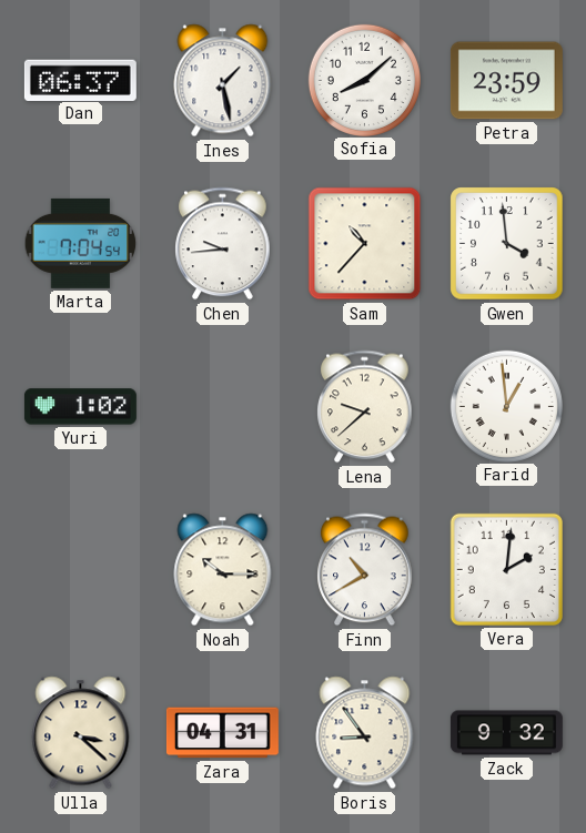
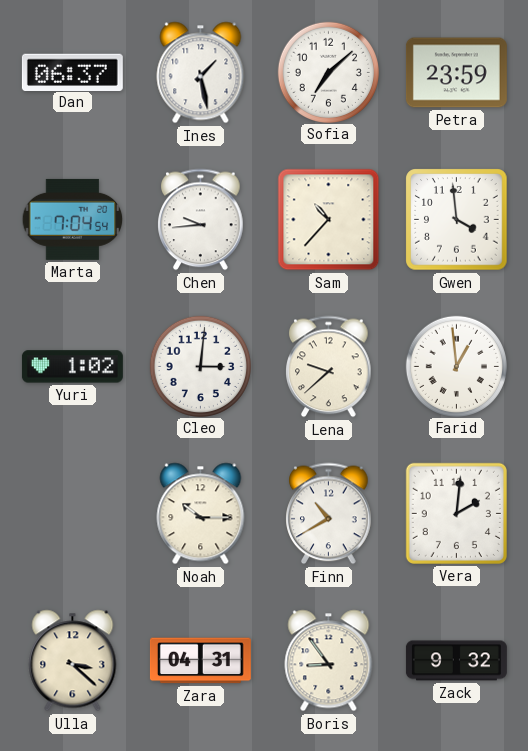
Sofia: 8:08 -> 7:08 (328, 72)
Cleo: none -> 3:01 (200, 366)
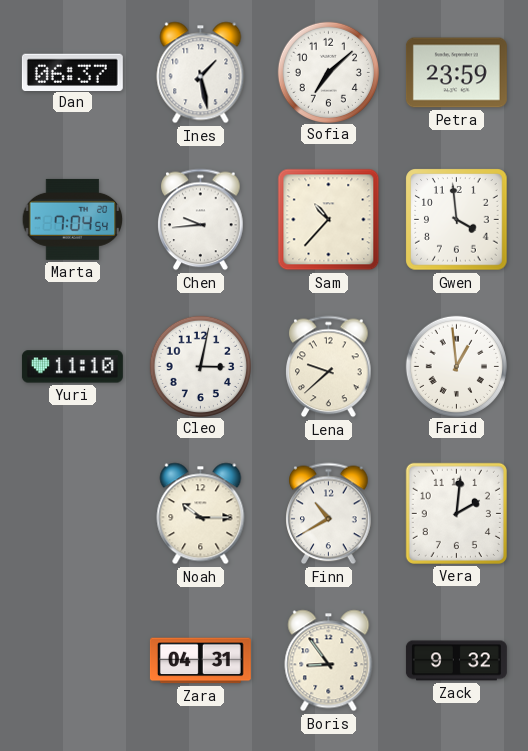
Yuri: 1:02 -> 11:10 (72, 367)
Cleo: 3:01 -> 3:02 (200, 366)
Ulla: 3:22 -> none (73, 661)
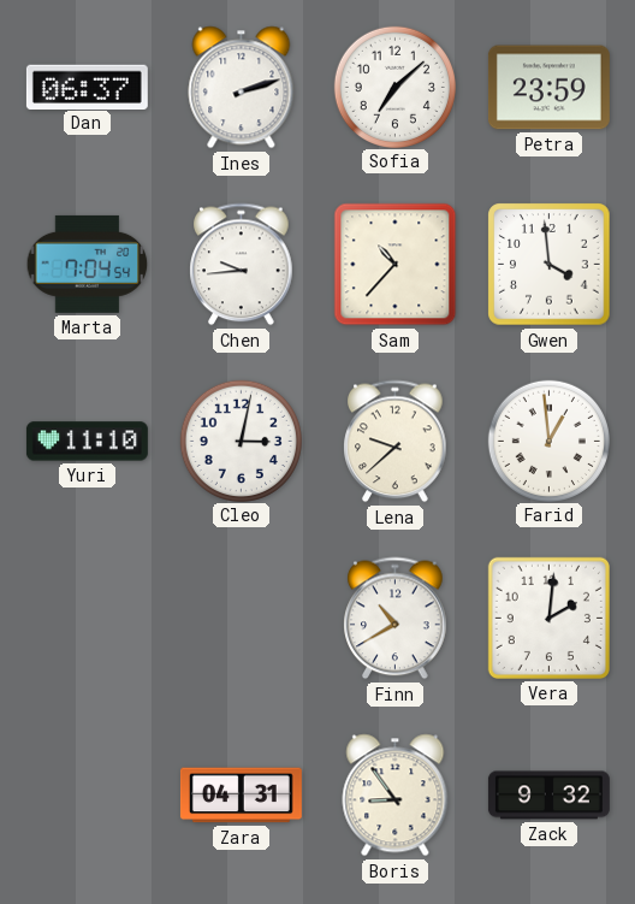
Ines: 1:28 -> 2:12 (242, 88)
Noah: 10:15 -> none (201, 514)
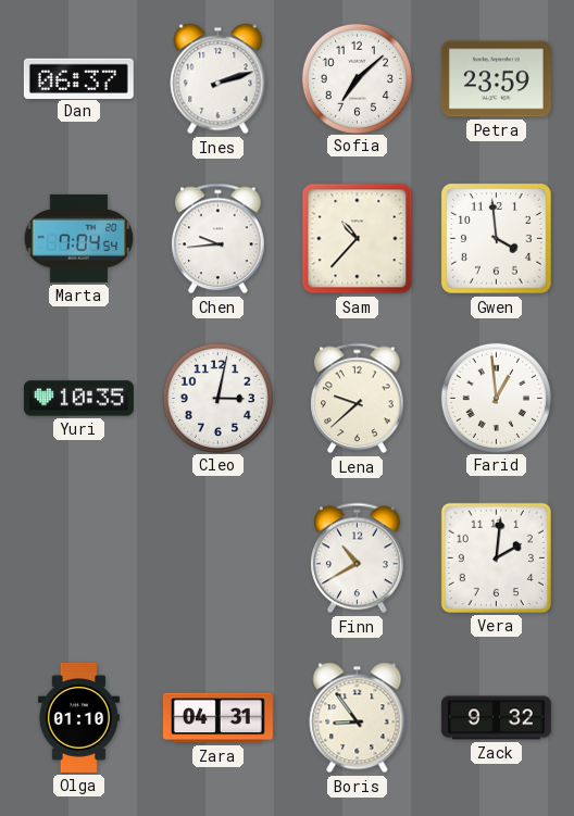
Yuri: 11:10 -> 10:35 (78, 399)
Olga: none -> 01:10 (78, 717)
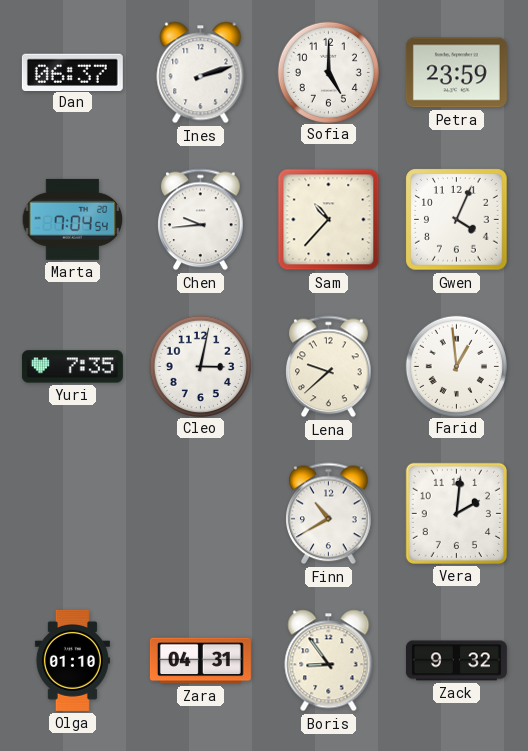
Sofia: 7:08 -> 5:00 (328, 72)
Gwen: 3:59 -> 4:04 (457, 220)
Yuri: 10:35 -> 7:35 (72, 367)
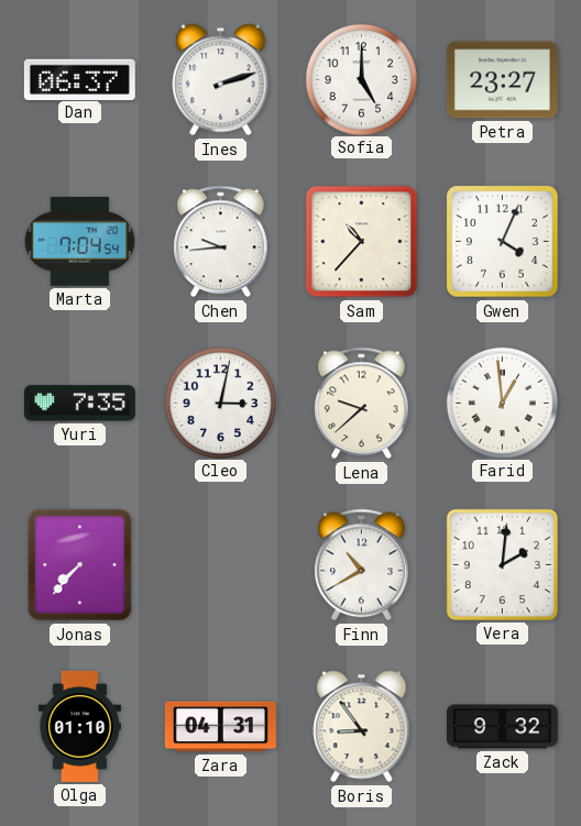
Petra: 23:59 -> 23:27 (502, 80)
Jonas: none -> 7:37 (80, 565)
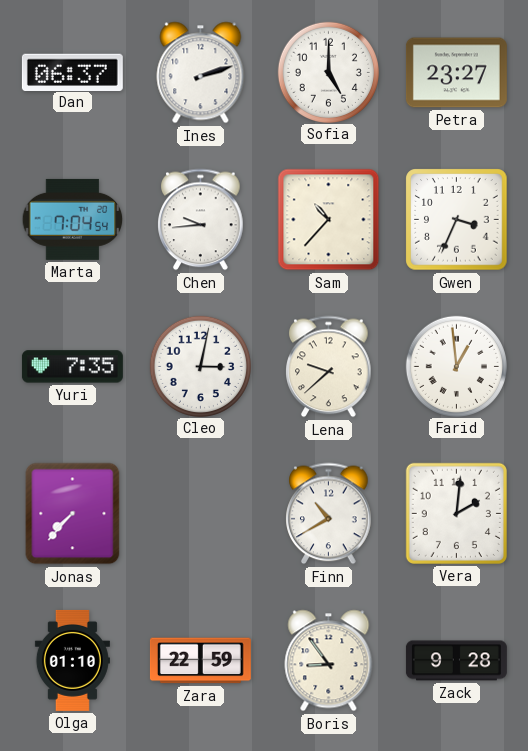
Gwen: 4:04 -> 3:34 (457, 220)
Zara: 04:31 -> 22:59 (200, 661)
Zack: 9:32 -> 9:28 (456, 661)
